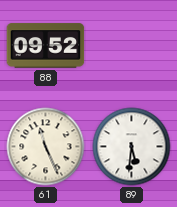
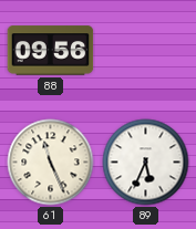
88: 09:52 -> 09:56 (51, 51)
89: 5:31 -> 5:34 (146, 163)
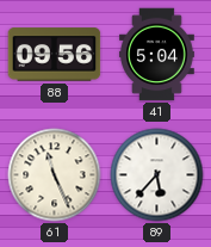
41: none -> 5:04 (157, 55)
89: 5:34 -> 5:37 (157, 175)
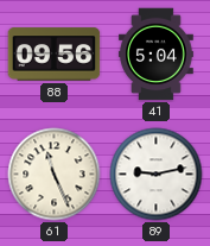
89: 5:37 -> 9:13 (157, 175)
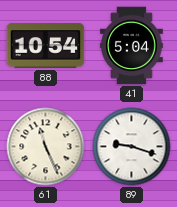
88: 09:56 -> 10:54 (46, 46)
89: 9:13 -> 9:18 (132, 147)
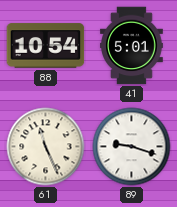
41: 5:04 -> 5:01 (132, 46)
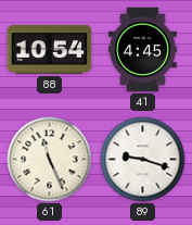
41: 5:01 -> 4:45 (143, 50)
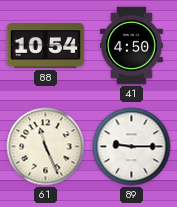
41: 4:45 -> 4:50 (132, 46)
89: 9:18 -> 9:15 (132, 147)
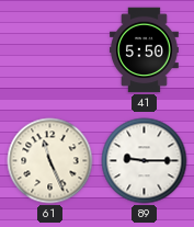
88: 10:54 -> none (46, 46)
41: 4:50 -> 5:50 (145, 50)
